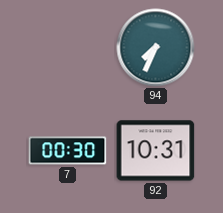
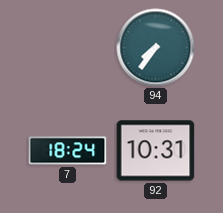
94: 7:34 -> 7:36 (156, 48)
7: 00:30 -> 18:24 (68, 151)
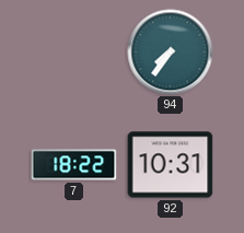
7: 18:24 -> 18:22 (74, 165)
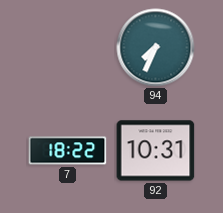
94: 7:36 -> 7:34 (156, 48)
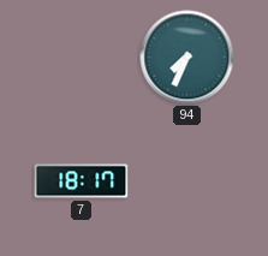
7: 18:22 -> 18:17 (82, 181)
92: 10:31 -> none (156, 151)
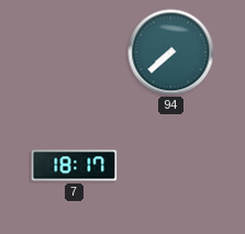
94: 7:34 -> 7:38 (171, 53)
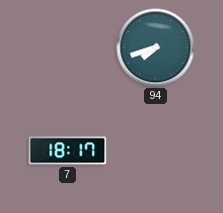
94: 7:38 -> 7:42 (156, 48)
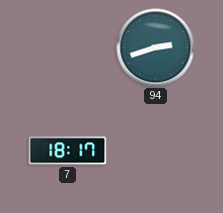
94: 7:42 -> 2:42 (156, 48)
